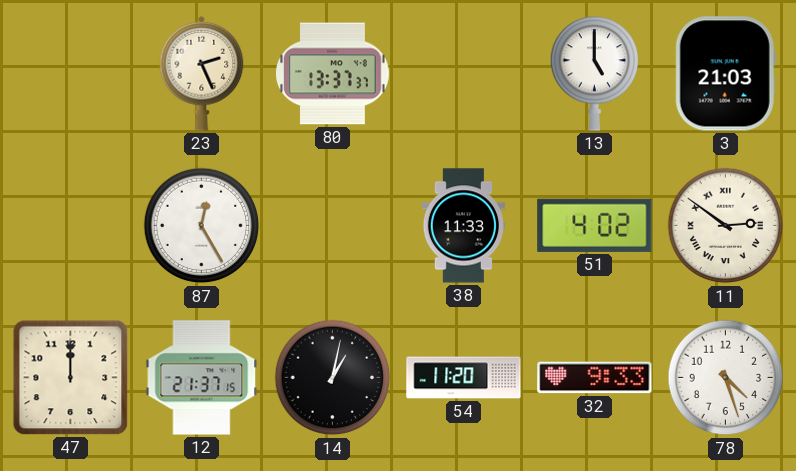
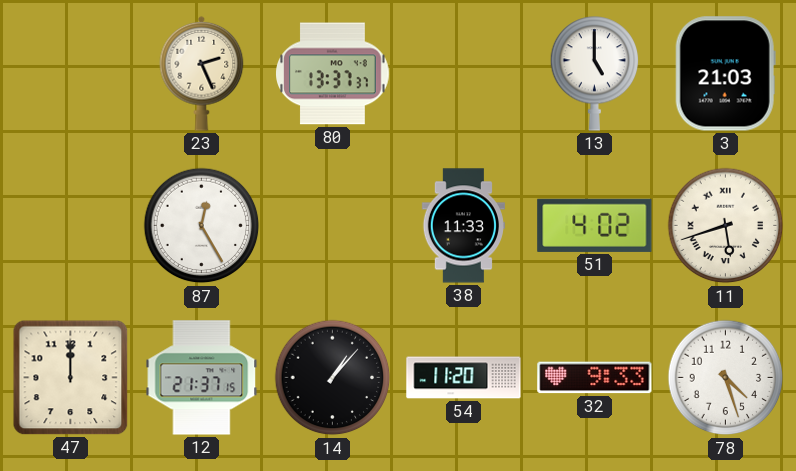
11: 2:51 -> 5:42 (726, 226)
14: 1:02 -> 1:07 (333, 378)
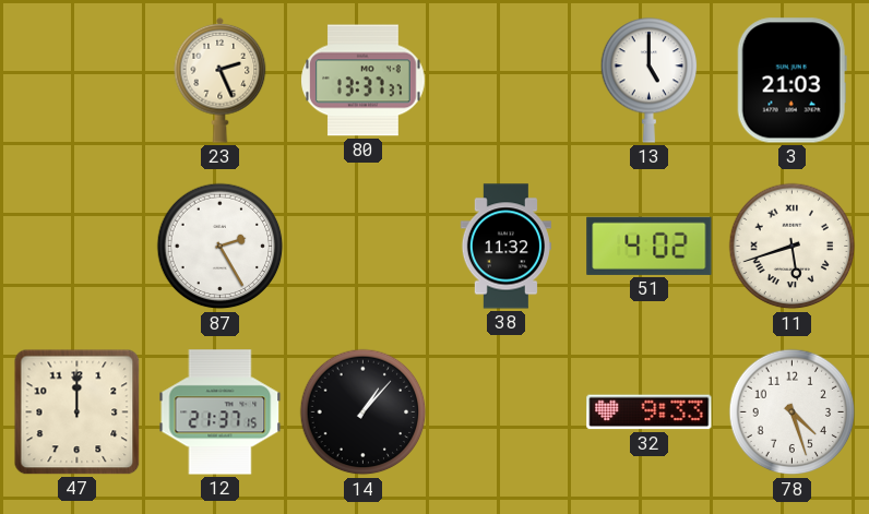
87: 12:25 -> 2:25 (221, 247)
38: 11:33 -> 11:32 (505, 247)
54: 11:20 -> none (464, 378)
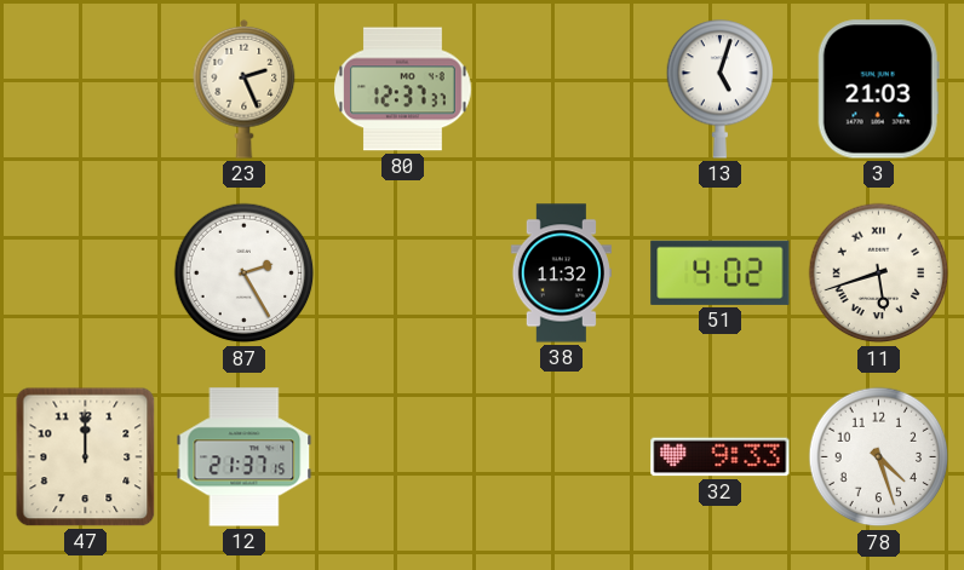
80: 13:37 -> 12:37 (403, 90)
13: 5:00 -> 5:03 (721, 90)
14: 1:07 -> none (364, 413)
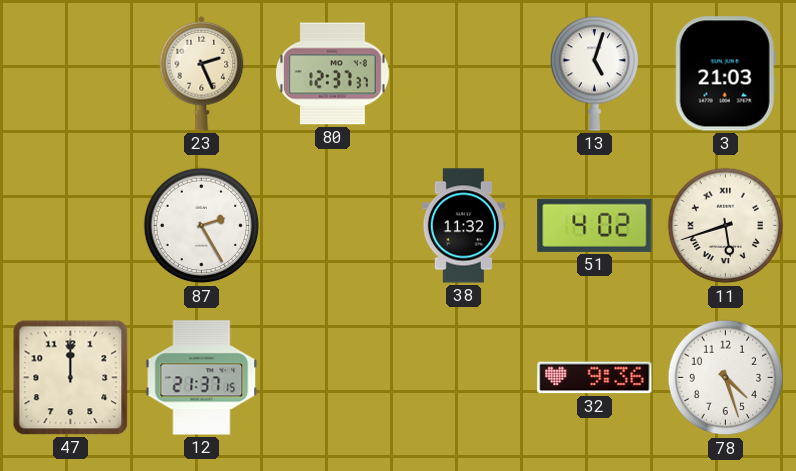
32: 9:33 -> 9:36 (595, 378)
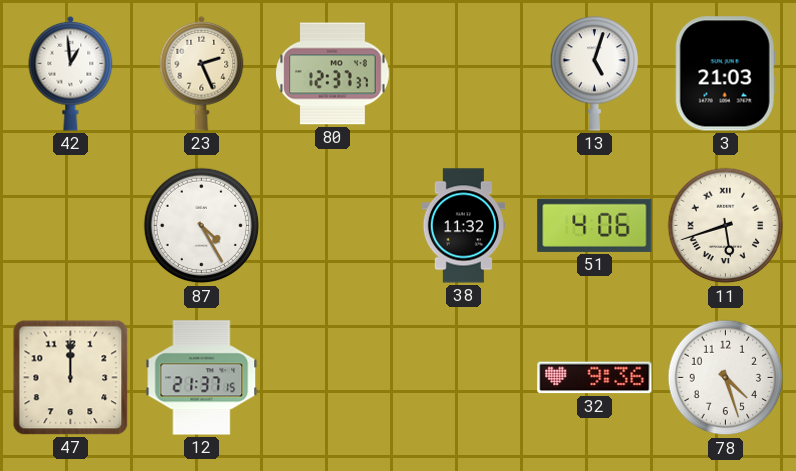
42: none -> 12:59 (71, 73)
87: 2:25 -> 4:25 (202, 226)
51: 4:02 -> 4:06 (595, 225)
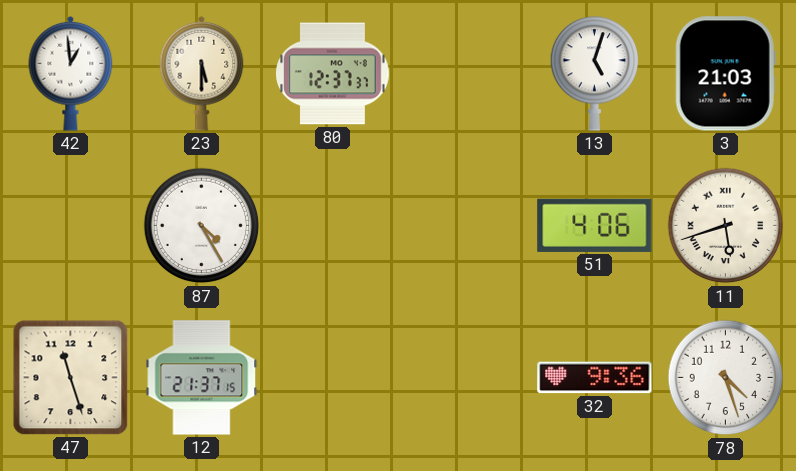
23: 2:26 -> 5:30 (202, 73)
38: 11:32 -> none (463, 226)
47: 12:00 -> 11:27 (71, 378)
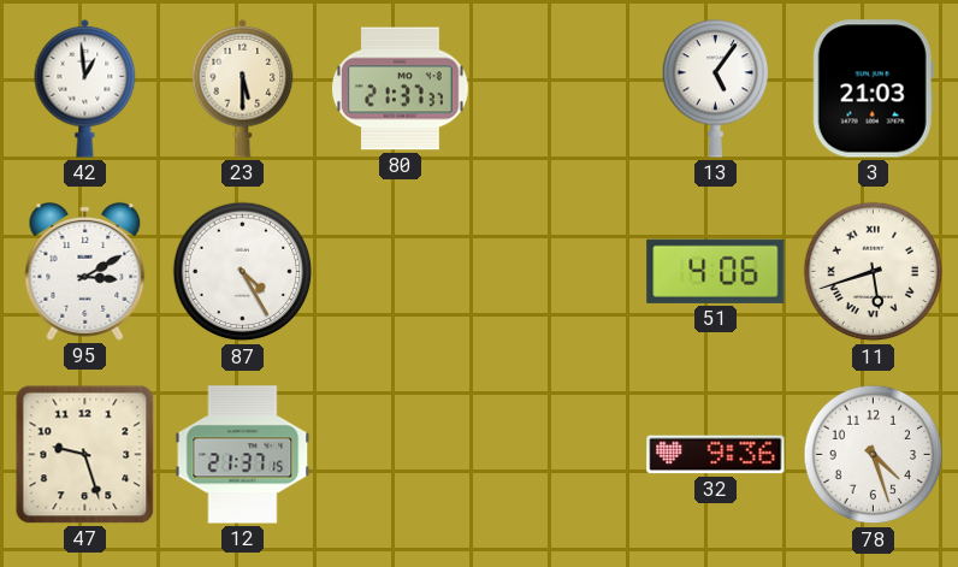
80: 12:37 -> 21:37 (401, 89)
13: 5:03 -> 5:06 (716, 89)
95: none -> 3:10 (85, 271)
47: 11:27 -> 9:27 (85, 455)
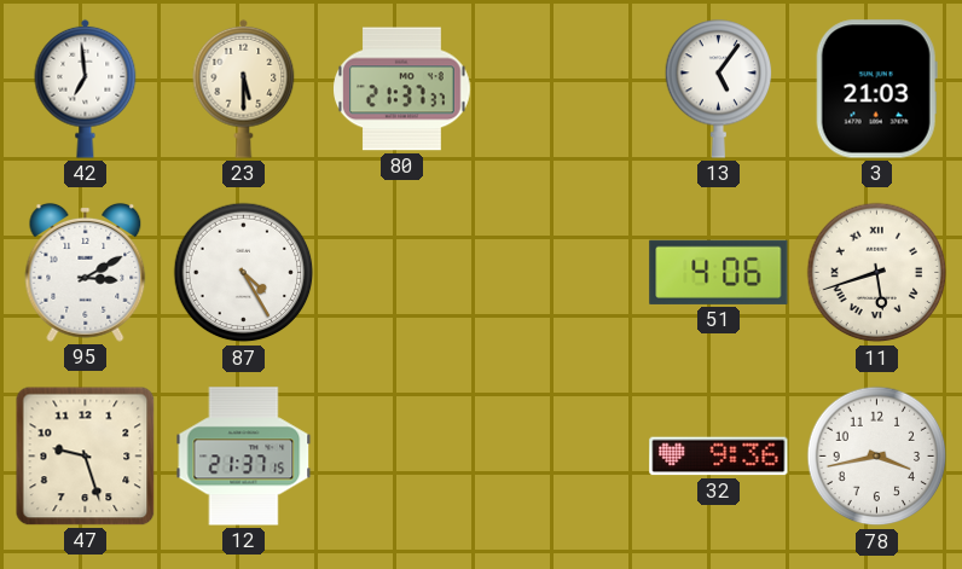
42: 12:59 -> 6:59 (86, 88)
78: 4:27 -> 3:43 (877, 457)
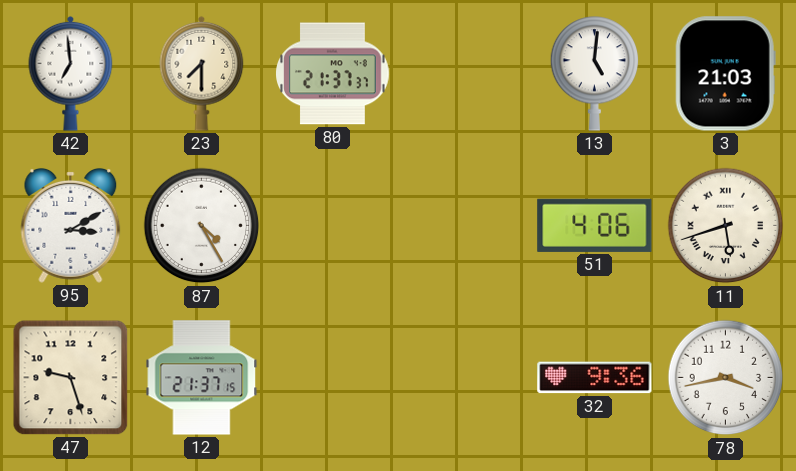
23: 5:30 -> 7:30 (202, 73)
13: 5:06 -> 5:01 (595, 74)
